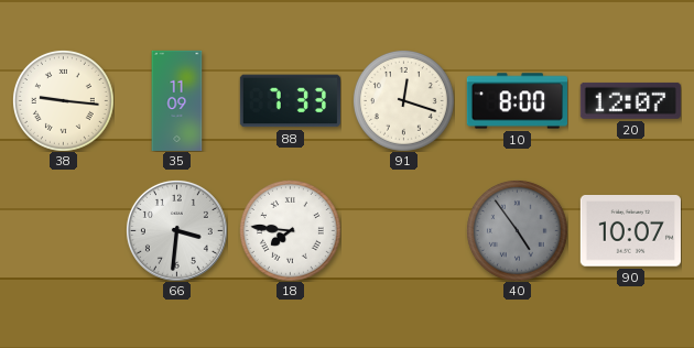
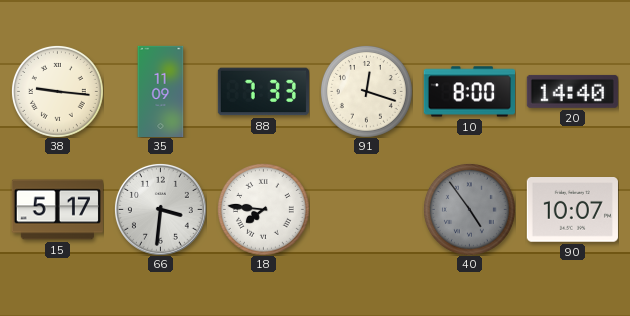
20: 12:07 -> 14:40 (572, 91)
15: none -> 5:17 (57, 210)
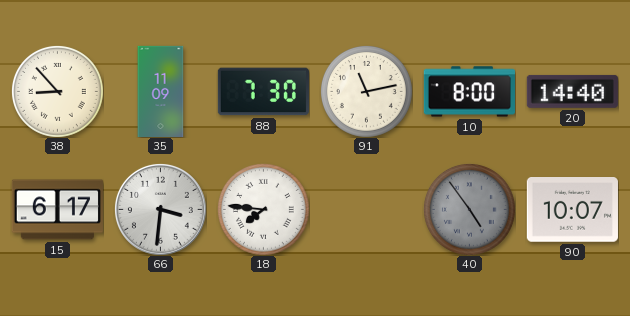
38: 9:16 -> 8:53 (57, 91)
88: 7:33 -> 7:30 (263, 92)
91: 12:18 -> 11:13 (366, 91)
15: 5:17 -> 6:17 (57, 210)
